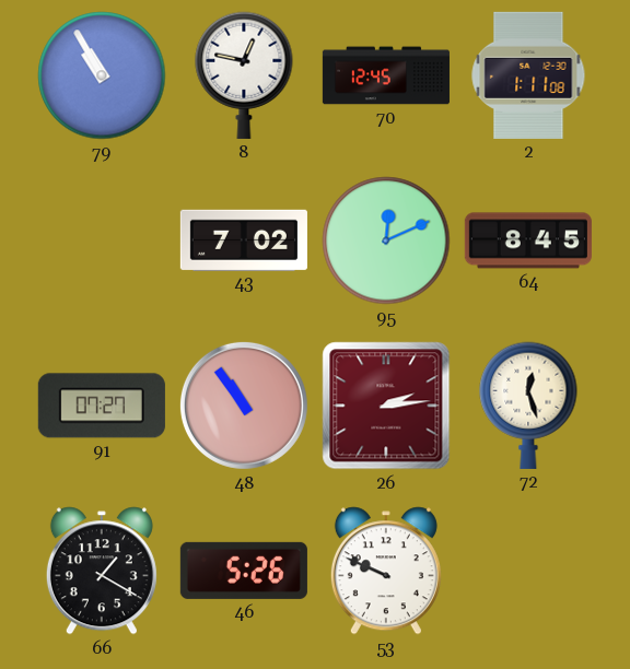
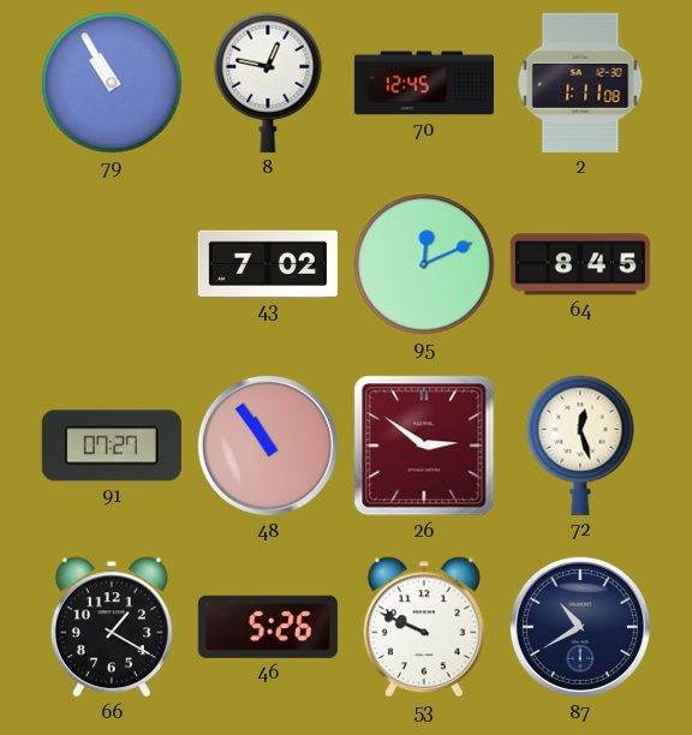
26: 2:14 -> 2:51 (424, 446)
87: none -> 10:40 (580, 627)
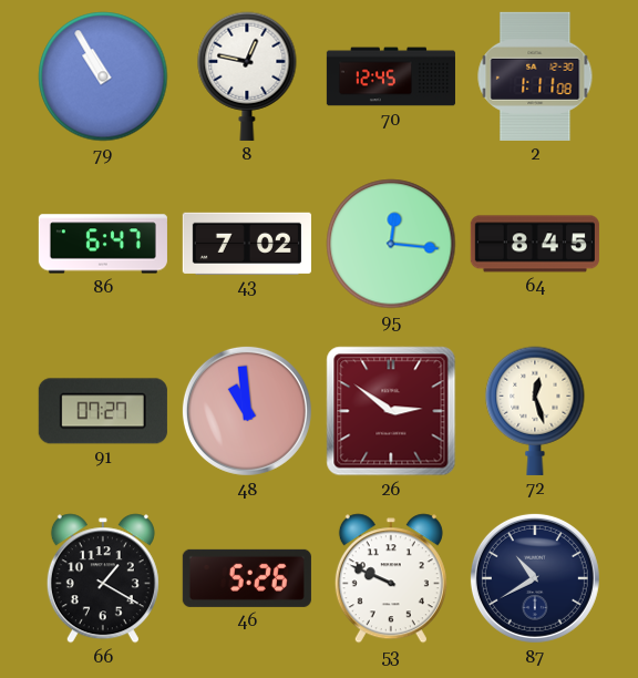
86: none -> 6:47 (103, 244)
95: 12:11 -> 12:16 (391, 244)
48: 10:54 -> 10:59 (247, 411)
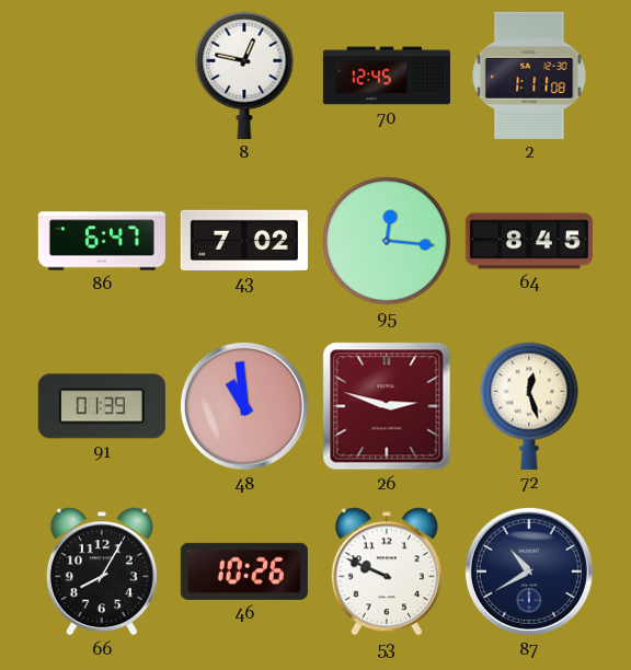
79: 10:55 -> none (103, 76)
91: 07:27 -> 01:39 (102, 406)
26: 2:51 -> 2:48 (387, 406)
66: 1:20 -> 8:05 (102, 571)
46: 5:26 -> 10:26 (244, 571)
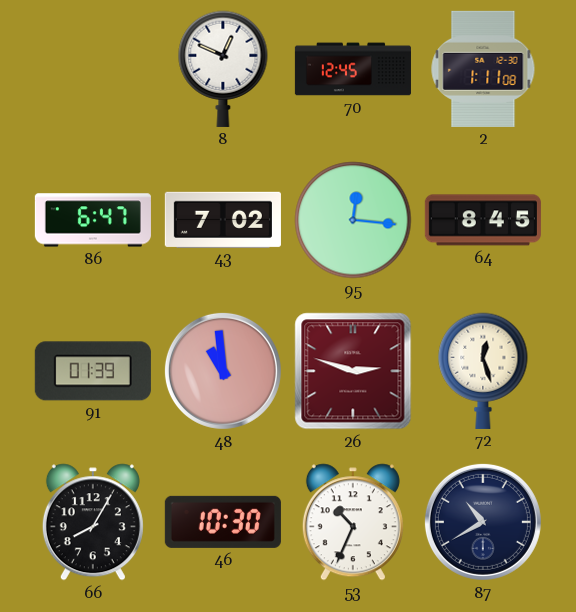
8: 12:47 -> 12:49 (223, 69)
46: 10:26 -> 10:30 (223, 522)
53: 9:49 -> 10:34 (353, 522)
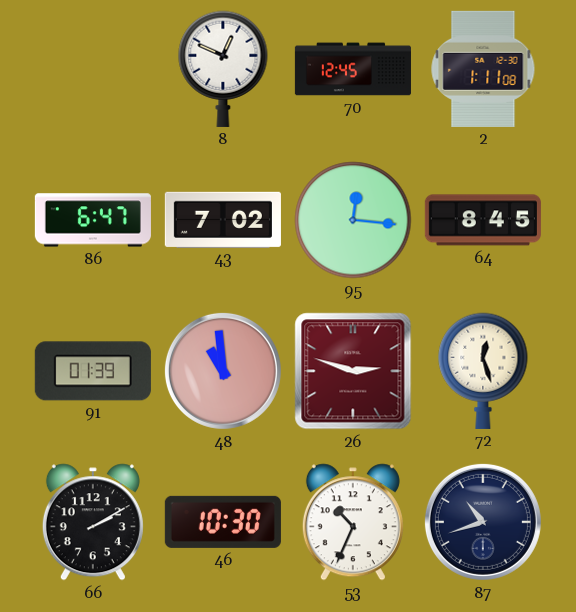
66: 8:05 -> 2:10 (93, 522)
87: 10:40 -> 10:42 (483, 522)
